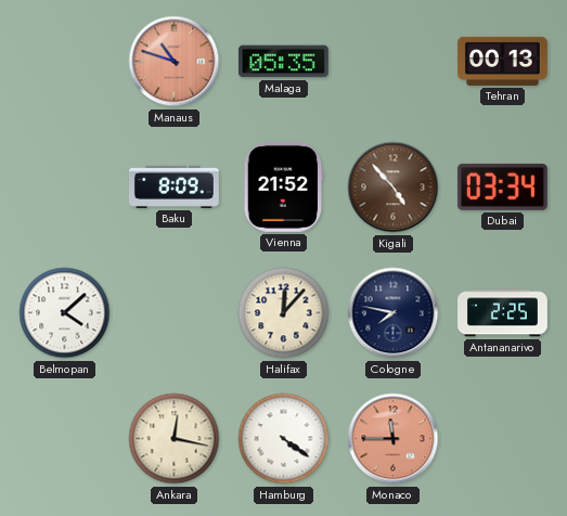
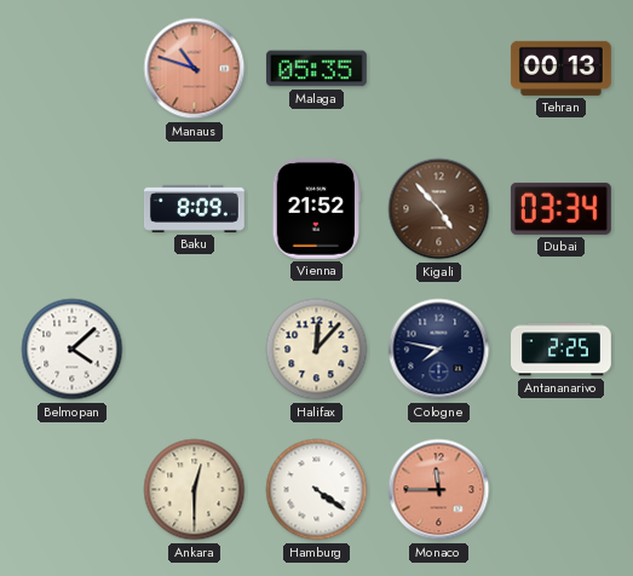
Ankara: 12:17 -> 12:30 (195, 490)
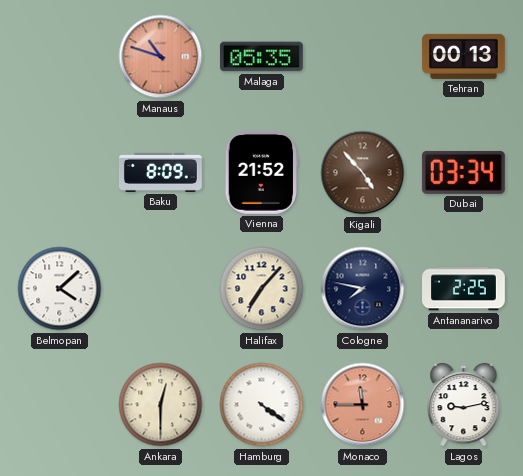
Halifax: 12:07 -> 7:07 (262, 289)
Lagos: none -> 9:13 (464, 405)
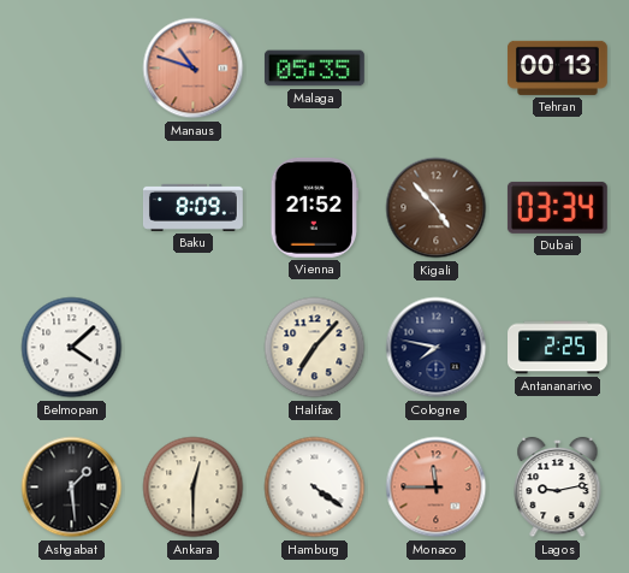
Ashgabat: none -> 1:29 (72, 488)
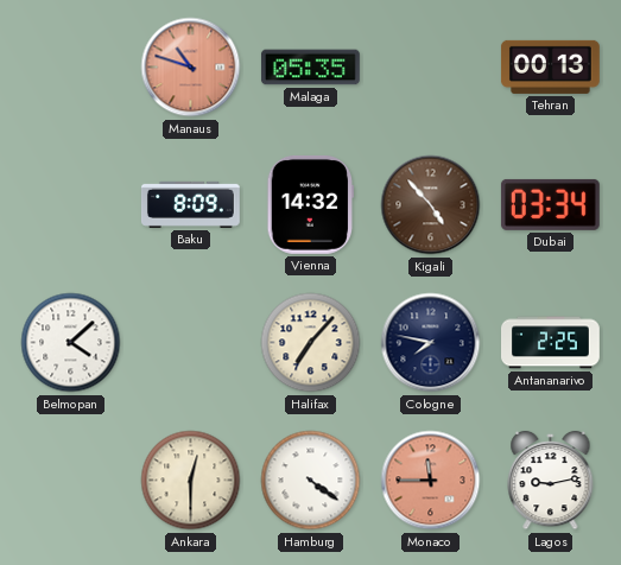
Vienna: 21:52 -> 14:32 (310, 204)
Ashgabat: 1:29 -> none (72, 488)
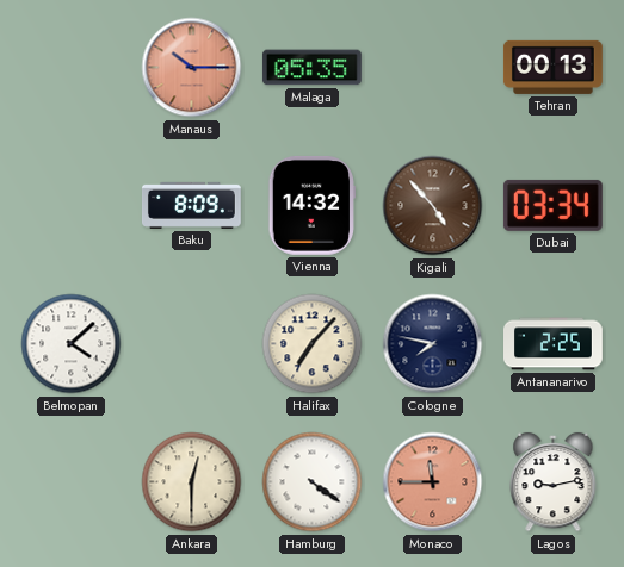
Manaus: 10:48 -> 10:15 (192, 68)
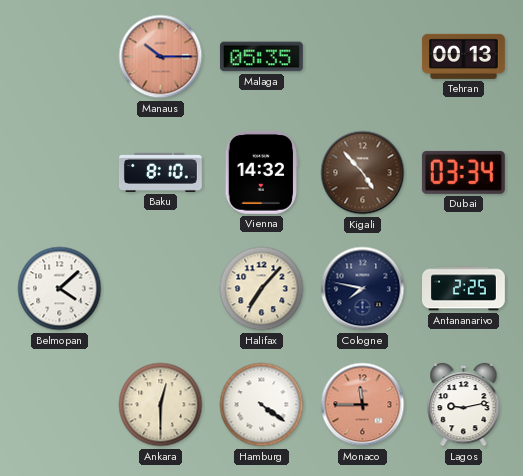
Baku: 8:09 -> 8:10 (160, 172)
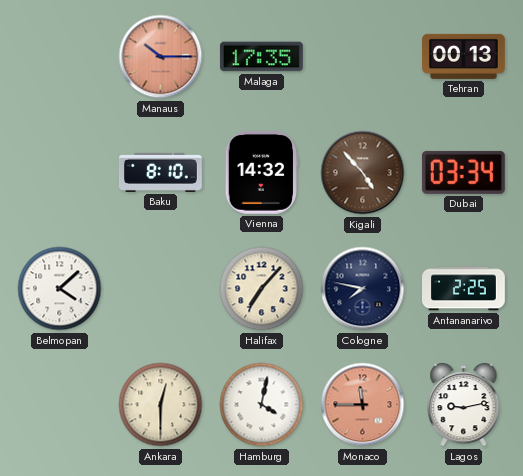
Malaga: 05:35 -> 17:35 (262, 57)
Hamburg: 4:21 -> 4:02 (262, 405)
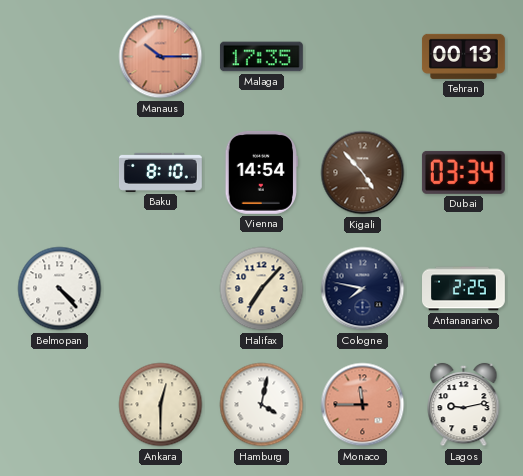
Vienna: 14:32 -> 14:54 (261, 172)
Belmopan: 4:08 -> 4:23 (60, 289)
